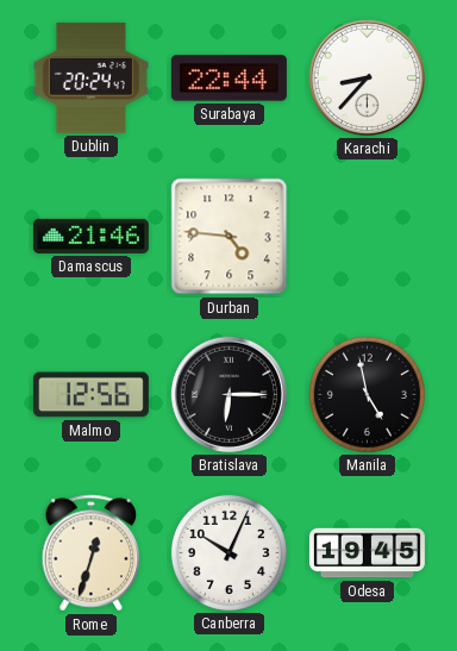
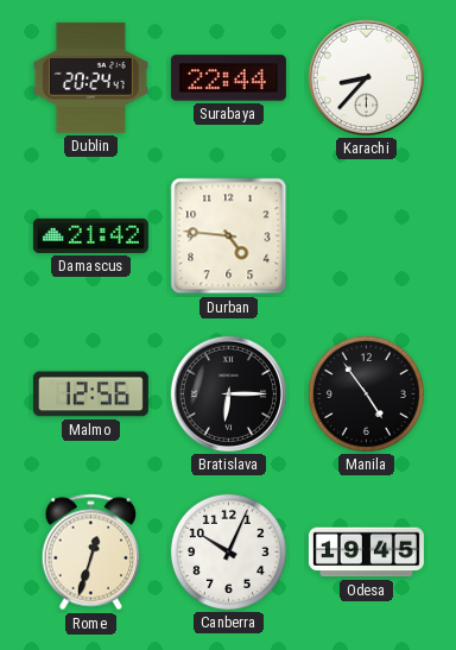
Damascus: 21:46 -> 21:42 (90, 235)
Manila: 4:58 -> 4:54 (366, 393)
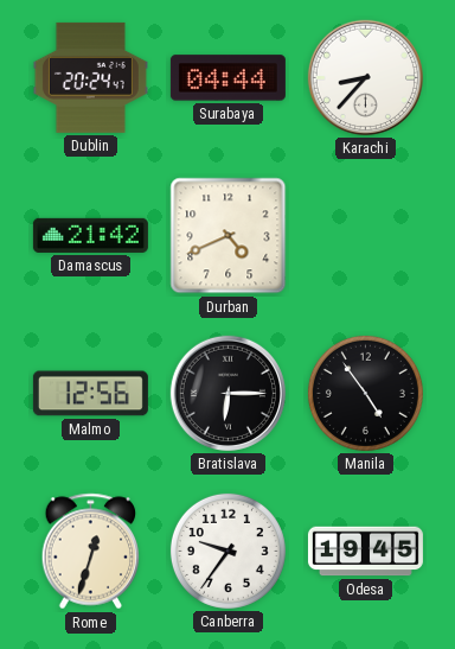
Surabaya: 22:44 -> 04:44 (227, 78)
Durban: 4:46 -> 4:41 (229, 236)
Canberra: 10:04 -> 9:36 (227, 551)
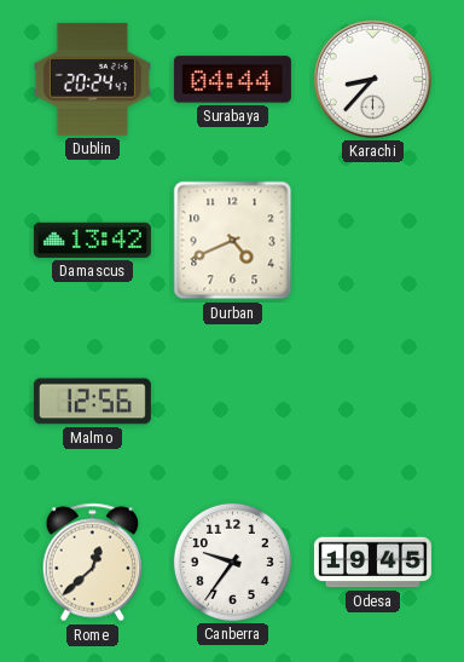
Damascus: 21:42 -> 13:42 (92, 240)
Bratislava: 6:15 -> none (227, 393)
Manila: 4:54 -> none (365, 393)
Rome: 12:33 -> 12:38 (93, 563)
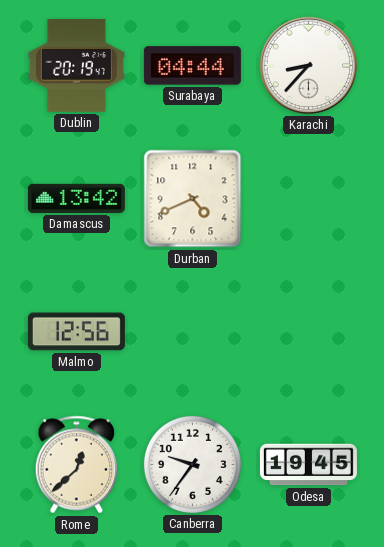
Dublin: 20:24 -> 20:19 (76, 65)
